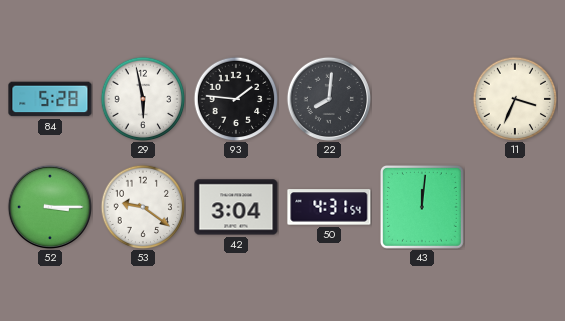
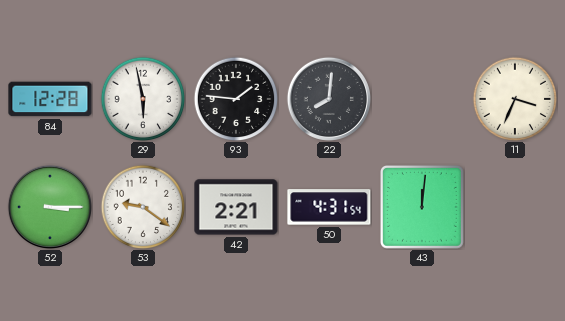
84: 5:28 -> 12:28 (50, 99)
42: 3:04 -> 2:21 (236, 207)
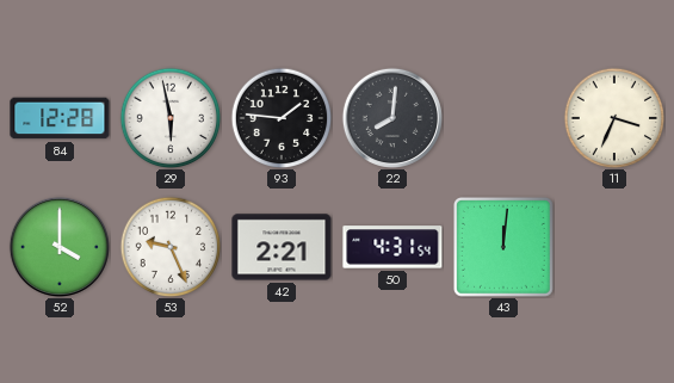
52: 3:15 -> 4:00 (60, 247)
53: 9:21 -> 9:26 (171, 247)
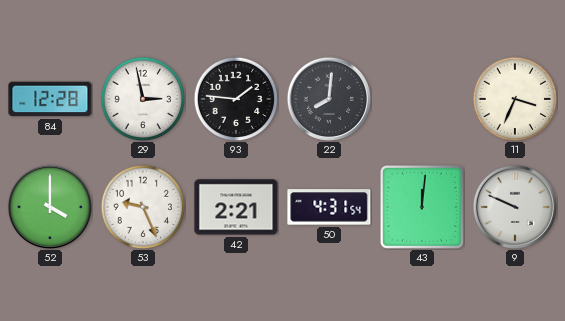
29: 5:58 -> 2:58 (143, 99)
9: none -> 9:49 (515, 207)
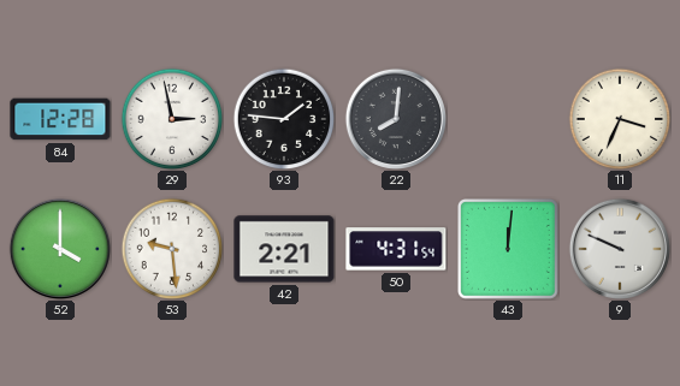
53: 9:26 -> 9:29 (172, 249)
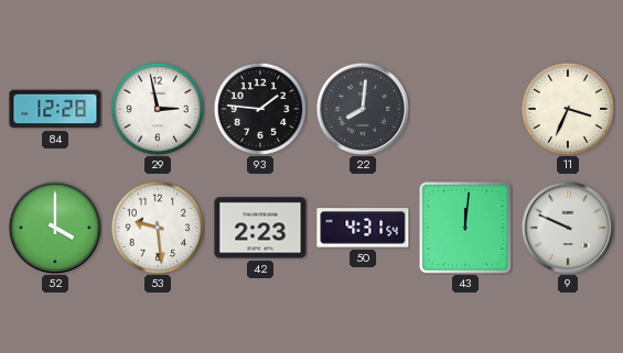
42: 2:21 -> 2:23 (260, 228)
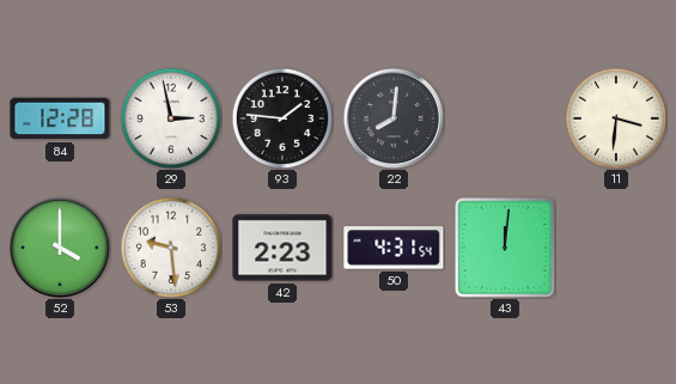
11: 3:34 -> 3:31 (616, 118)
9: 9:49 -> none (568, 228)
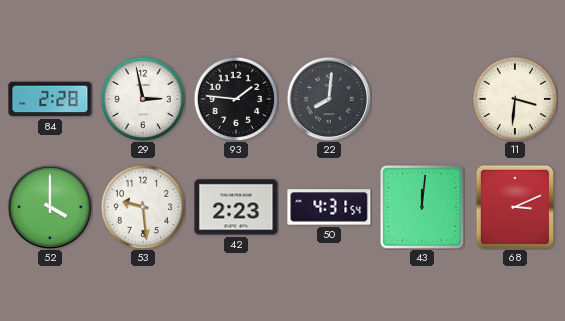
84: 12:28 -> 2:28 (50, 99)
68: none -> 3:11 (514, 206)
